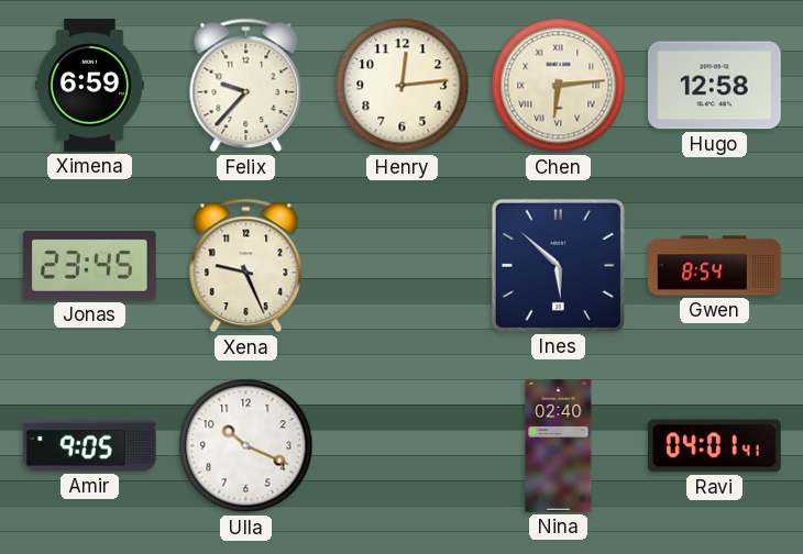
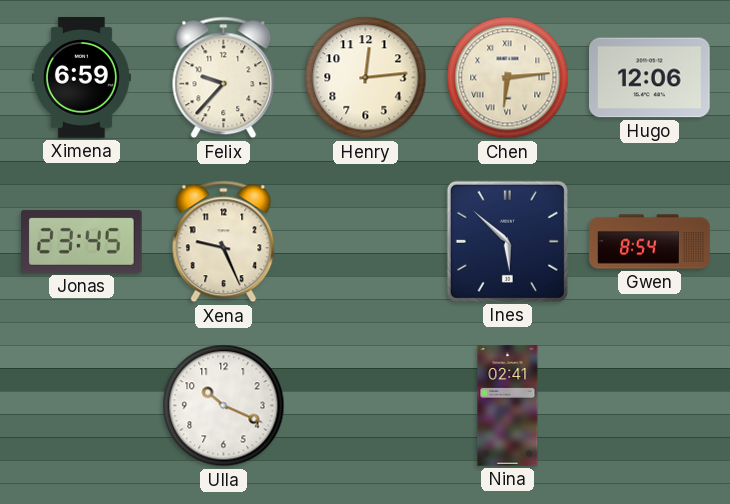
Hugo: 12:58 -> 12:06 (650, 78)
Amir: 9:05 -> none (90, 446)
Nina: 02:40 -> 02:41 (508, 406)
Ravi: 04:01 -> none (715, 446)
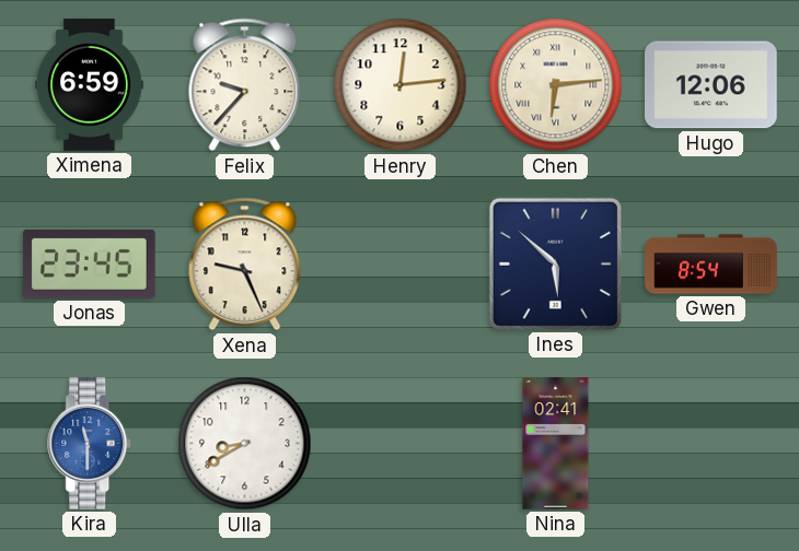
Kira: none -> 11:30 (90, 444)
Ulla: 10:19 -> 8:40 (245, 444)
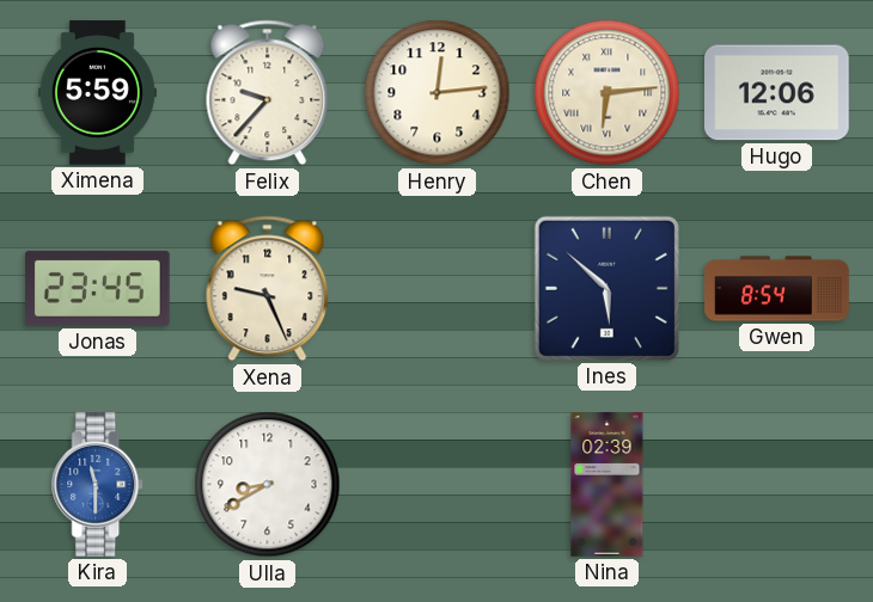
Ximena: 6:59 -> 5:59 (97, 93)
Nina: 02:41 -> 02:39 (608, 485)
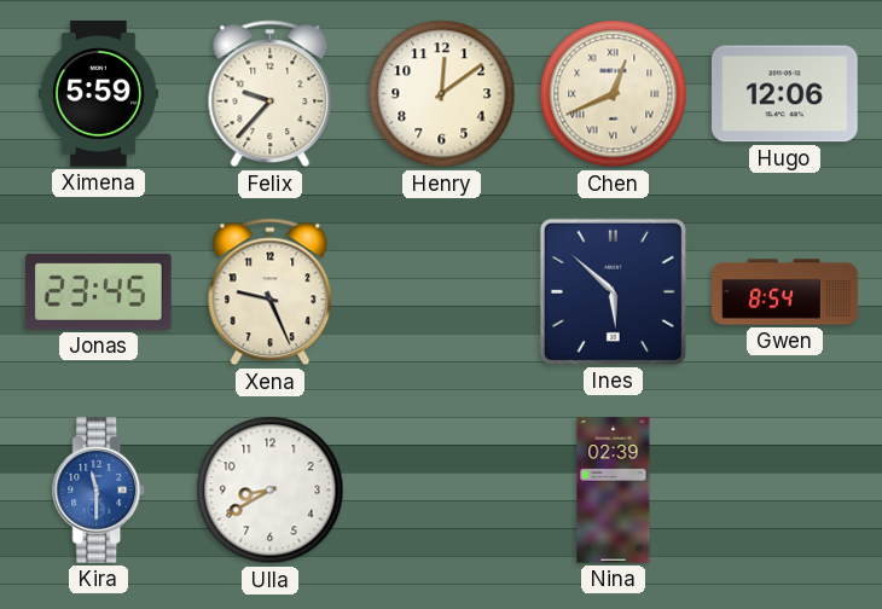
Henry: 12:14 -> 12:09 (442, 94)
Chen: 6:14 -> 12:41 (614, 94)
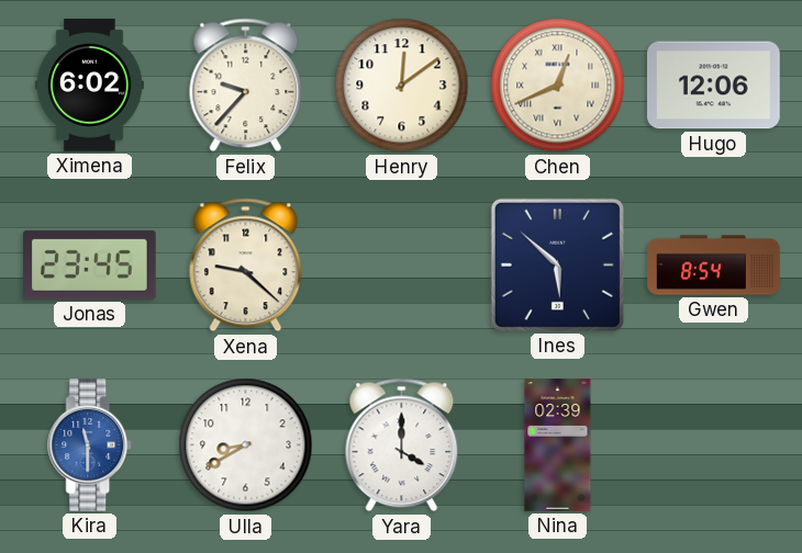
Ximena: 5:59 -> 6:02 (89, 86)
Xena: 9:26 -> 9:22 (246, 266)
Yara: none -> 4:00 (402, 445)
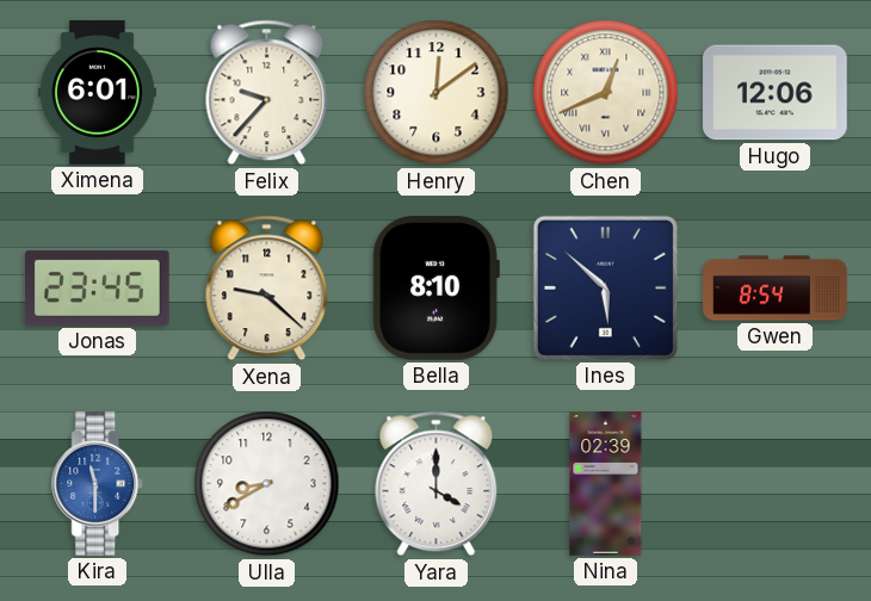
Ximena: 6:02 -> 6:01 (97, 93)
Bella: none -> 8:10 (435, 289)
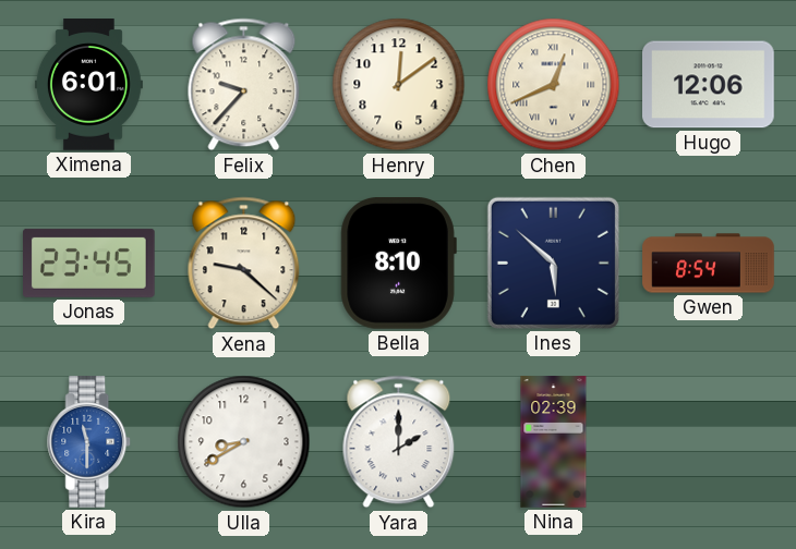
Yara: 4:00 -> 2:00 (399, 442)
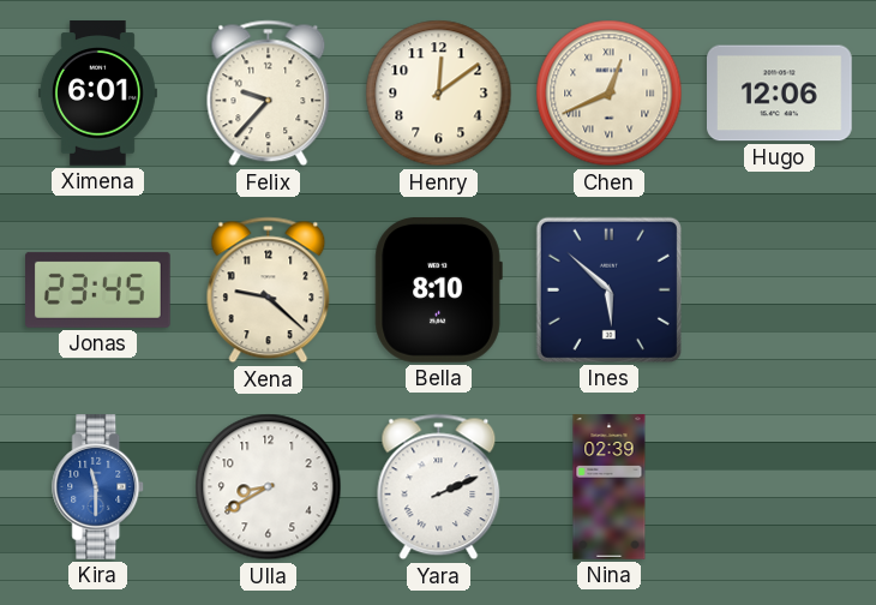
Gwen: 8:54 -> none (709, 264)
Yara: 2:00 -> 2:11 (439, 487)
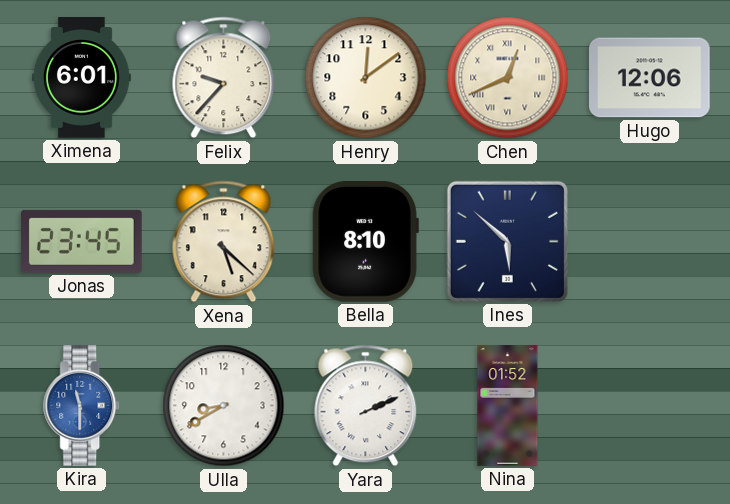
Xena: 9:22 -> 5:22 (224, 242)
Nina: 02:39 -> 01:52 (508, 406)
